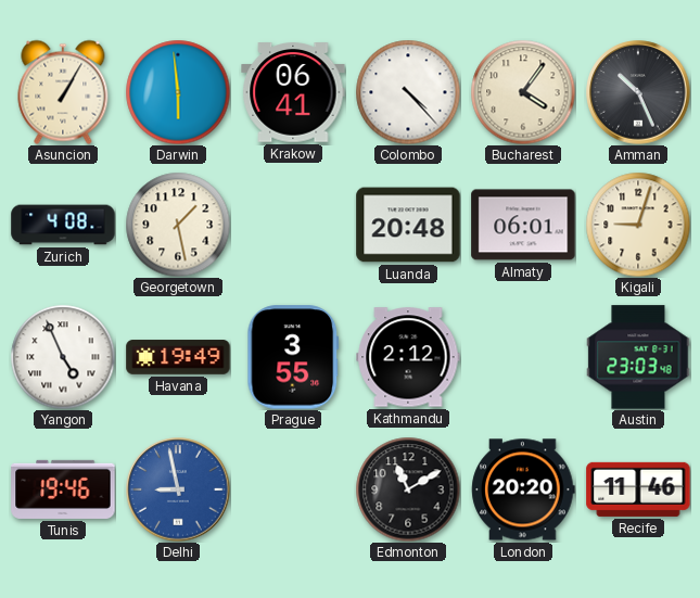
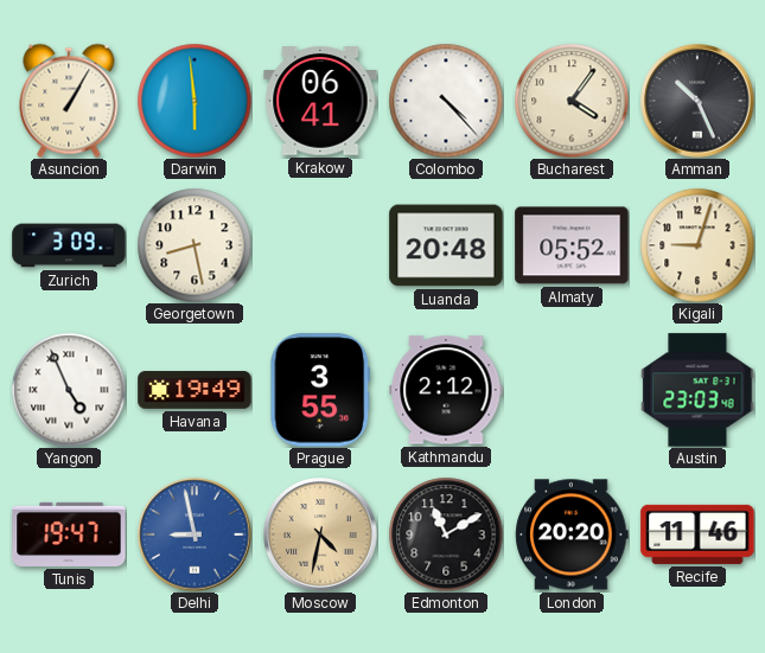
Zurich: 4:08 -> 3:09 (69, 245)
Georgetown: 1:28 -> 8:28 (195, 245)
Almaty: 06:01 -> 05:52 (572, 245)
Tunis: 19:46 -> 19:47 (69, 534)
Moscow: none -> 4:32 (320, 534)
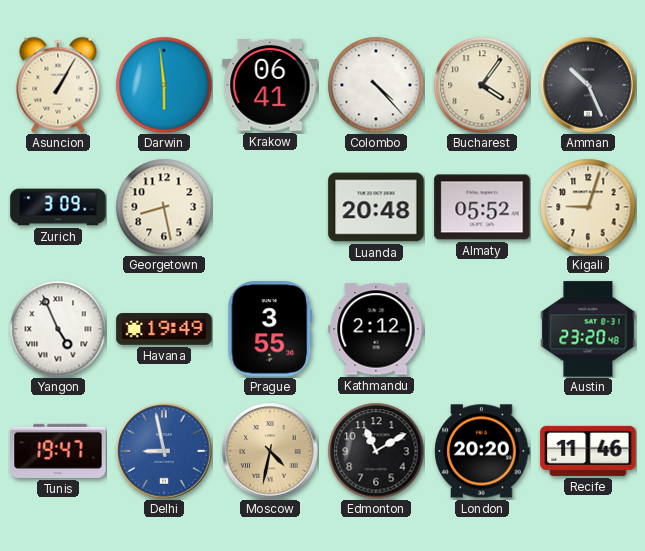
Austin: 23:03 -> 23:20 (588, 329)
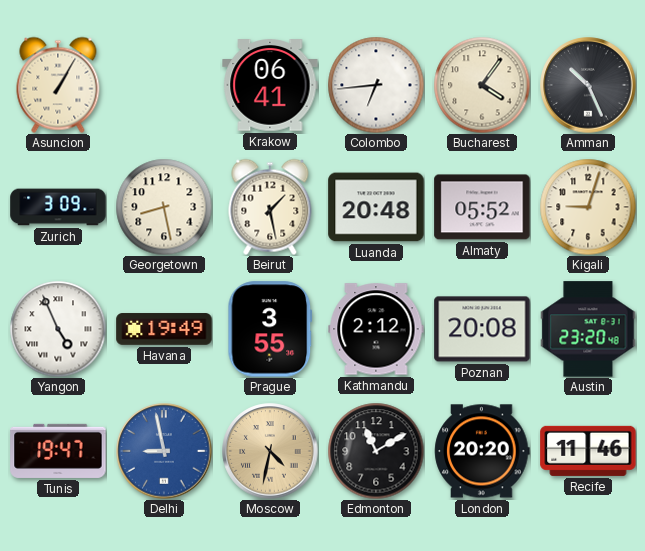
Darwin: 5:59 -> none (164, 85)
Colombo: 4:23 -> 6:44 (376, 85)
Beirut: none -> 1:28 (270, 207)
Poznan: none -> 20:08 (482, 329)
